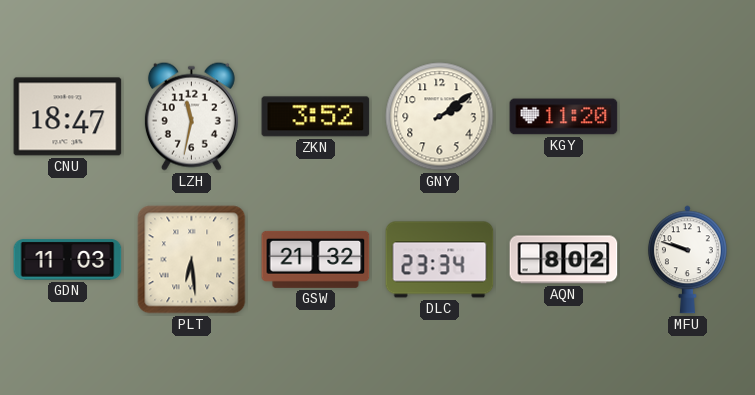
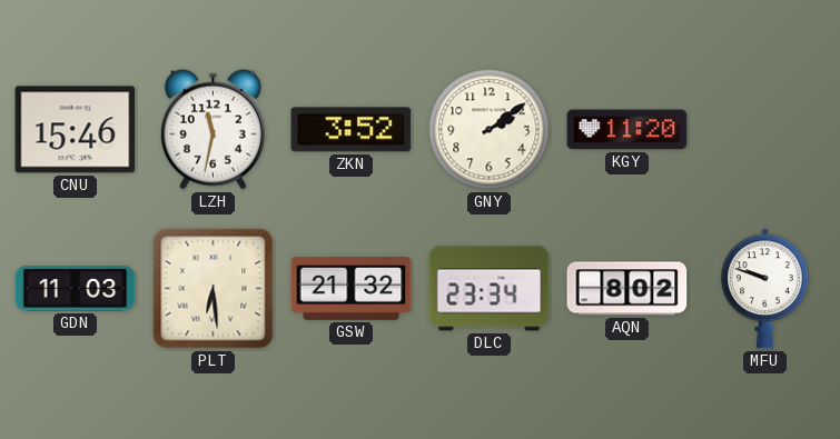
CNU: 18:47 -> 15:46 (76, 130)
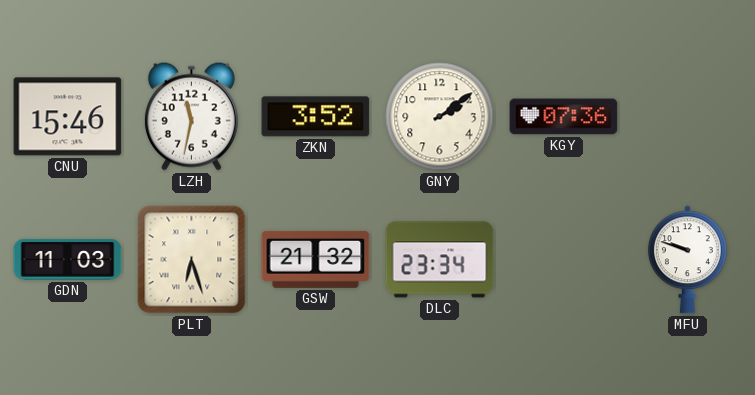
KGY: 11:20 -> 07:36 (564, 117)
PLT: 6:29 -> 6:27 (192, 260)
AQN: 8:02 -> none (627, 289)
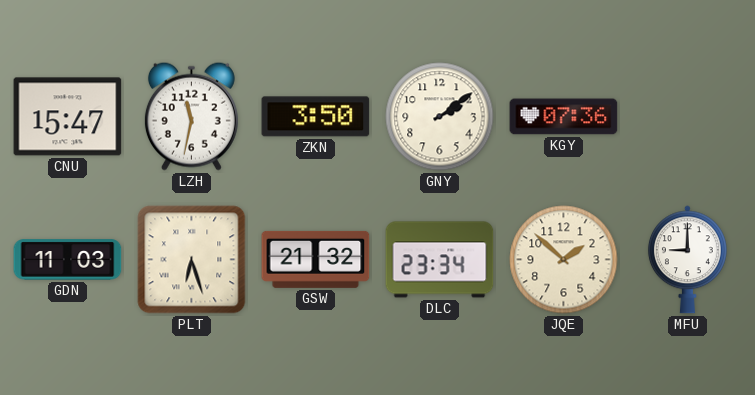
CNU: 15:46 -> 15:47 (68, 117)
ZKN: 3:52 -> 3:50 (316, 117)
JQE: none -> 1:52 (564, 260)
MFU: 9:48 -> 9:00 (687, 260)
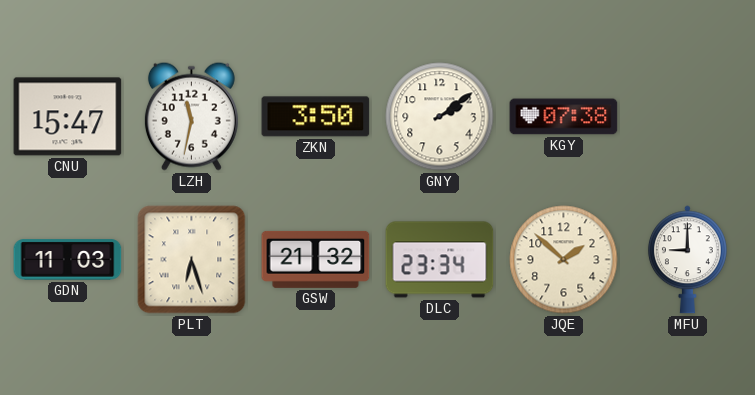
KGY: 07:36 -> 07:38 (564, 117)
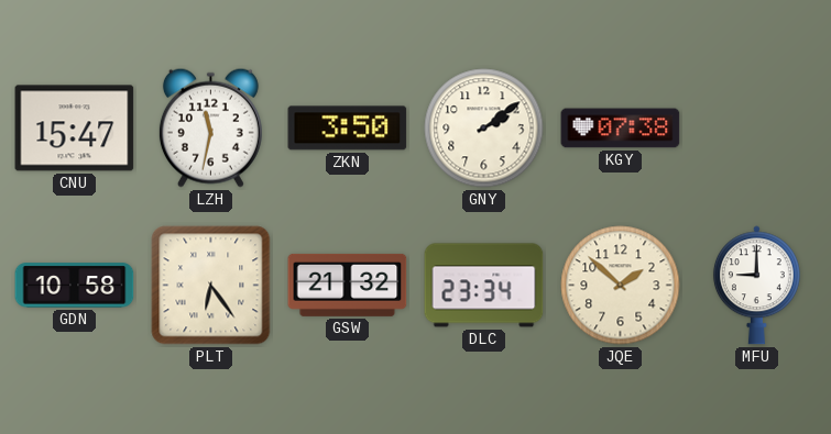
GDN: 11:03 -> 10:58 (75, 286)
PLT: 6:27 -> 6:24 (211, 286)
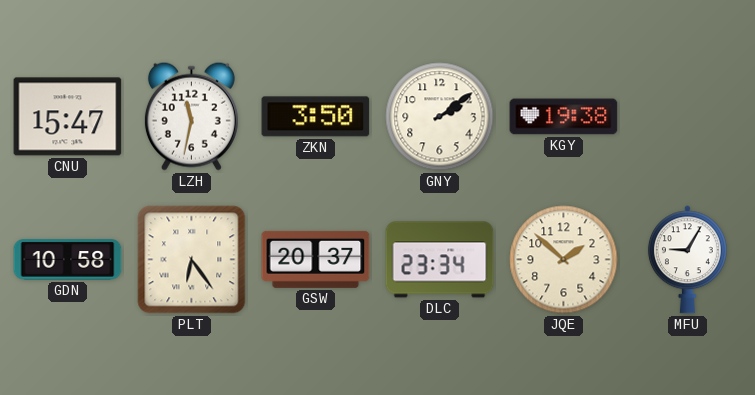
KGY: 07:38 -> 19:38 (564, 117)
GSW: 21:32 -> 20:37 (316, 259)
MFU: 9:00 -> 9:05 (687, 260)
